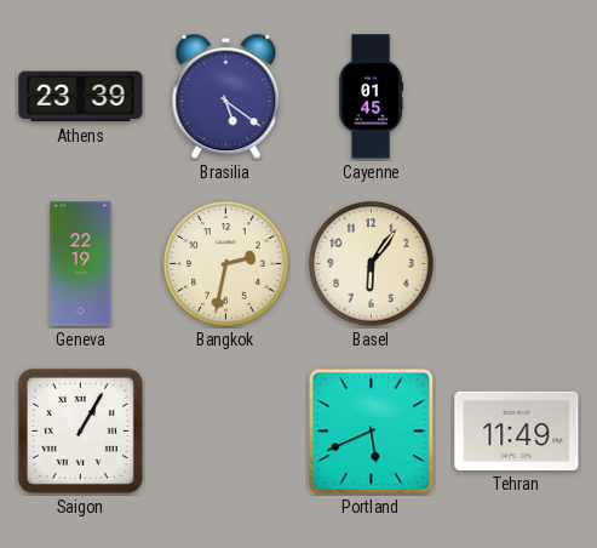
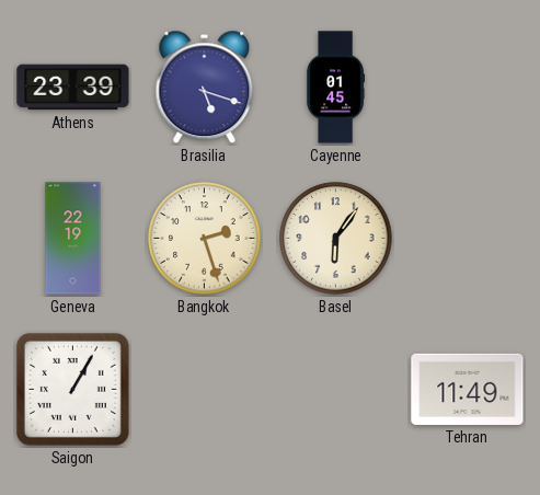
Brasilia: 5:21 -> 5:18 (205, 88)
Bangkok: 2:32 -> 2:27 (205, 239)
Portland: 5:41 -> none (372, 432)
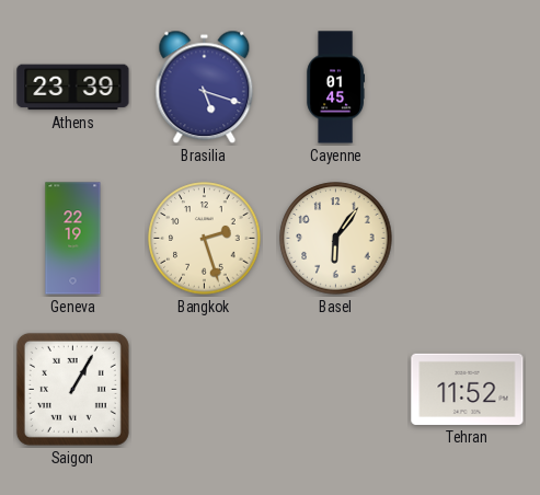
Tehran: 11:49 -> 11:52 (468, 389)
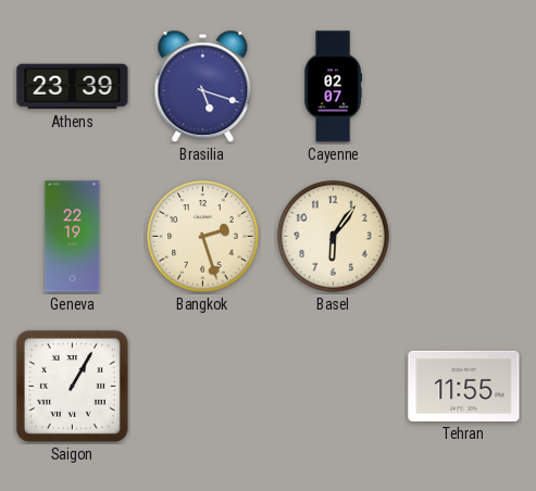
Cayenne: 01:45 -> 02:07 (333, 87)
Tehran: 11:52 -> 11:55 (464, 386)
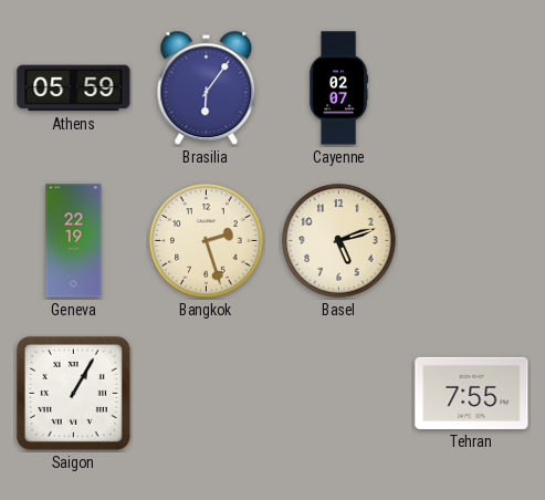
Athens: 23:39 -> 05:59 (74, 88)
Brasilia: 5:18 -> 6:06 (207, 88)
Basel: 6:06 -> 5:12 (339, 241)
Tehran: 11:55 -> 7:55 (472, 393)
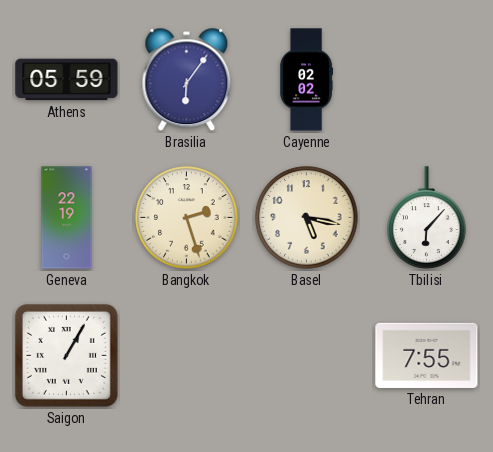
Cayenne: 02:07 -> 02:02 (306, 80)
Basel: 5:12 -> 5:17 (307, 218)
Tbilisi: none -> 6:07 (427, 218)
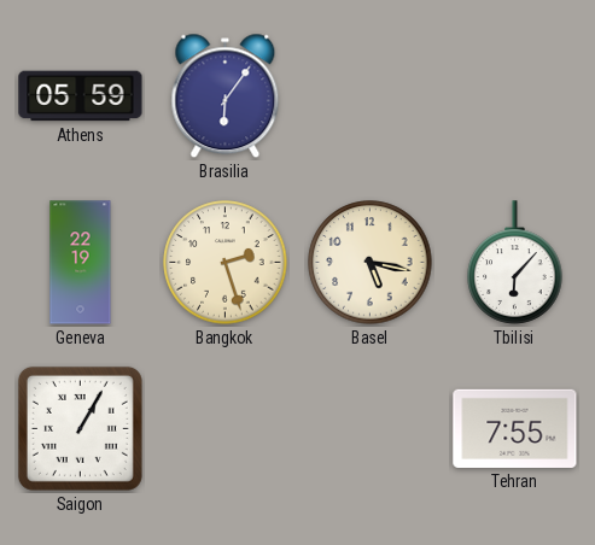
Cayenne: 02:02 -> none (306, 80)
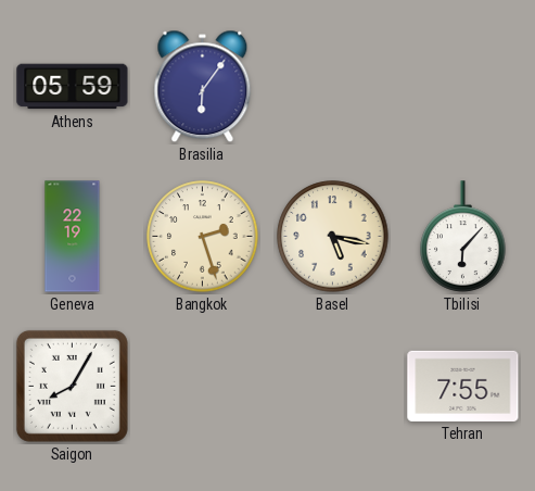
Saigon: 1:05 -> 8:05 (72, 386)
